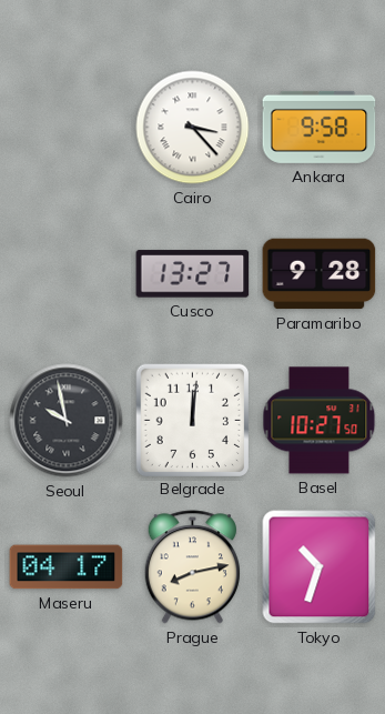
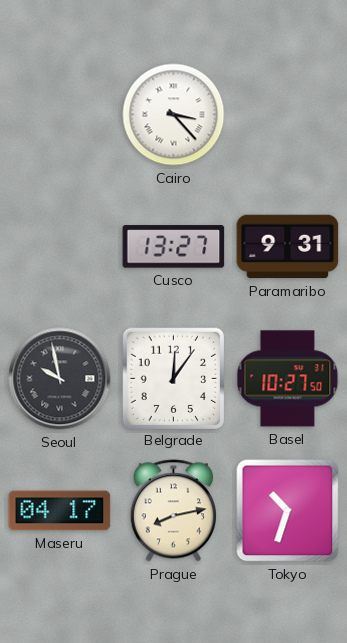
Ankara: 9:58 -> none (320, 127)
Paramaribo: 9:28 -> 9:31 (288, 247)
Belgrade: 12:01 -> 12:06 (173, 378)
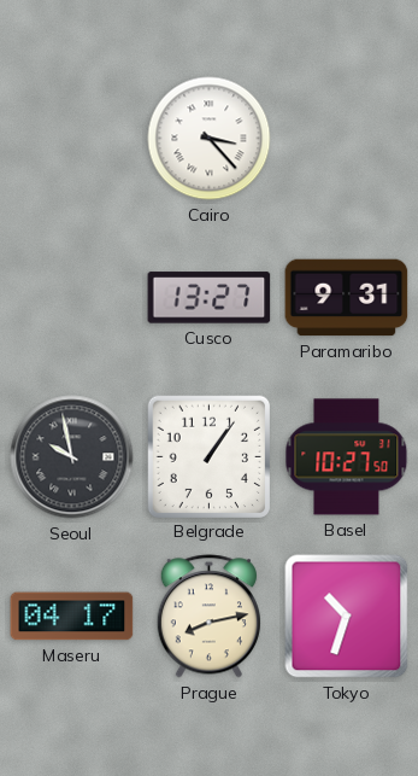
Belgrade: 12:06 -> 1:06 (208, 456)
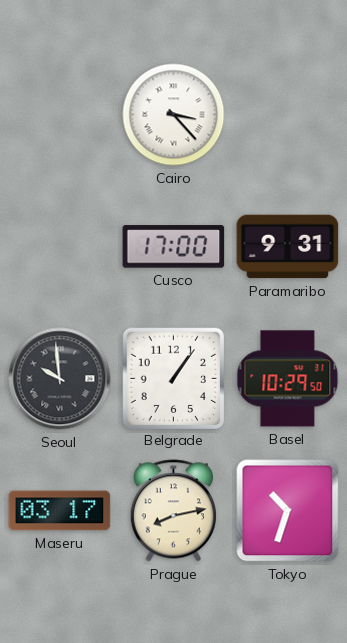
Cusco: 13:27 -> 17:00 (174, 247)
Seoul: 9:58 -> 9:59 (60, 379)
Basel: 10:27 -> 10:29 (288, 379)
Maseru: 04:17 -> 03:17 (60, 511)
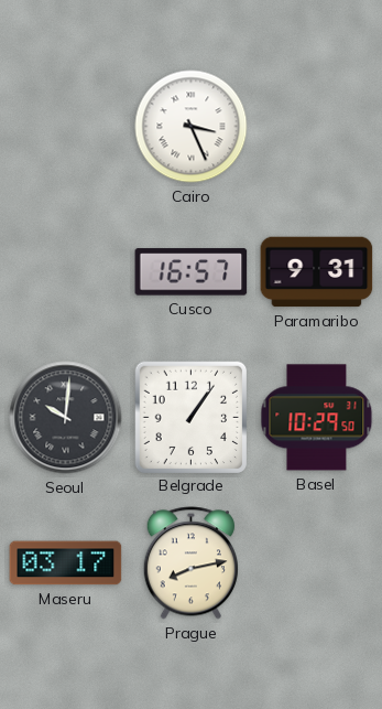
Cairo: 3:23 -> 3:26 (192, 127)
Cusco: 17:00 -> 16:57 (192, 272)
Seoul: 9:59 -> 10:01 (66, 418)
Tokyo: 10:33 -> none (288, 511)
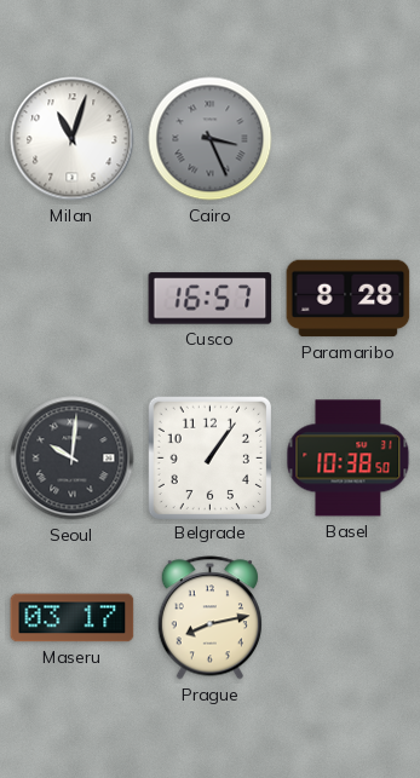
Milan: none -> 11:03 (73, 139)
Cairo dial: white -> grey (211, 139)
Paramaribo: 9:31 -> 8:28 (349, 299)
Basel: 10:29 -> 10:38 (349, 459)
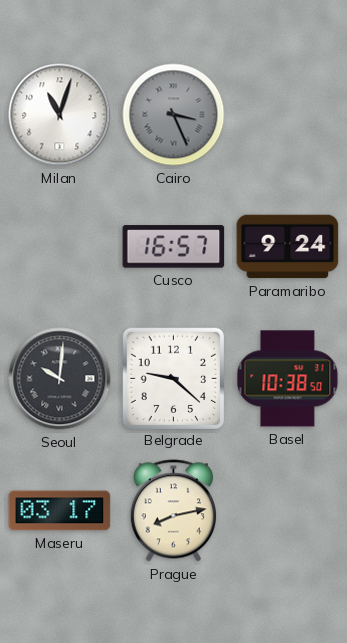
Paramaribo: 8:28 -> 9:24 (288, 247)
Belgrade: 1:06 -> 9:22 (173, 378)
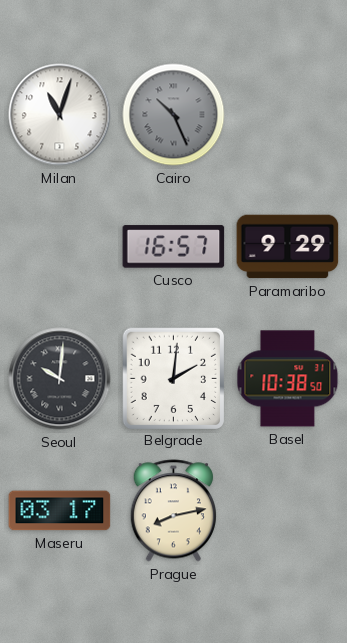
Cairo: 3:26 -> 10:26 (174, 115)
Paramaribo: 9:24 -> 9:29 (288, 247)
Belgrade: 9:22 -> 2:01 (173, 378)
